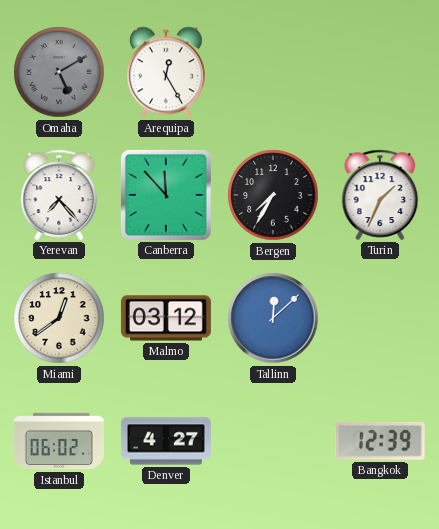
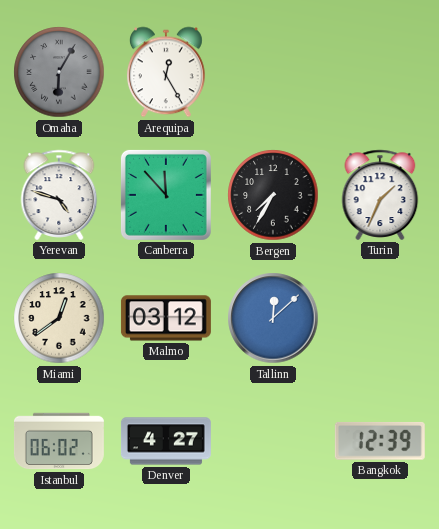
Omaha: 5:10 -> 6:05 (59, 72)
Yerevan: 7:23 -> 4:48 (59, 195)
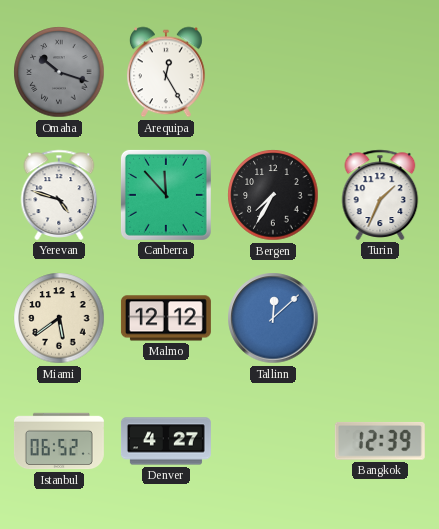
Omaha: 6:05 -> 10:18 (59, 72)
Miami: 12:39 -> 5:39 (59, 318)
Malmo: 03:12 -> 12:12 (166, 318)
Istanbul: 06:02 -> 06:52 (59, 441)
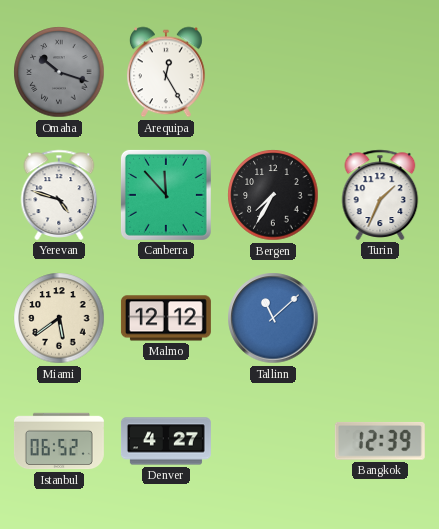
Tallinn: 12:08 -> 11:08 (273, 318)
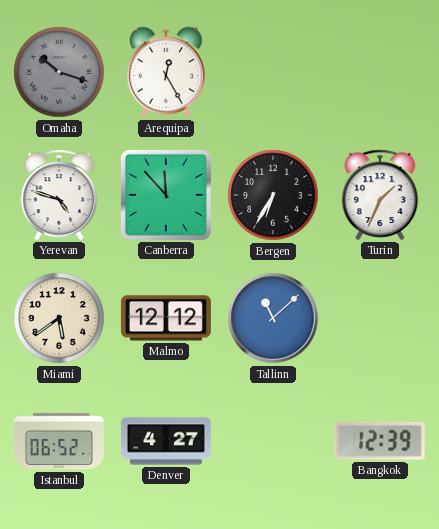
Bergen: 7:35 -> 6:35 (273, 195)
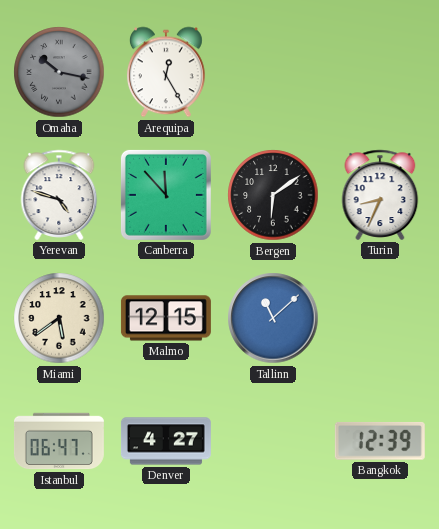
Omaha: 10:18 -> 10:17 (59, 72)
Bergen: 6:35 -> 6:09 (273, 195)
Turin: 1:34 -> 8:34 (380, 195)
Malmo: 12:12 -> 12:15 (166, 318)
Istanbul: 06:52 -> 06:47 (59, 441)
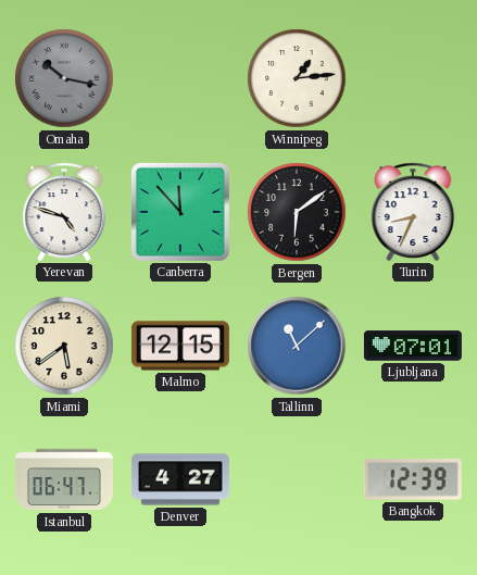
Arequipa: 12:25 -> none (166, 72)
Winnipeg: none -> 1:14 (297, 78)
Ljubljana: none -> 07:01 (413, 346)
